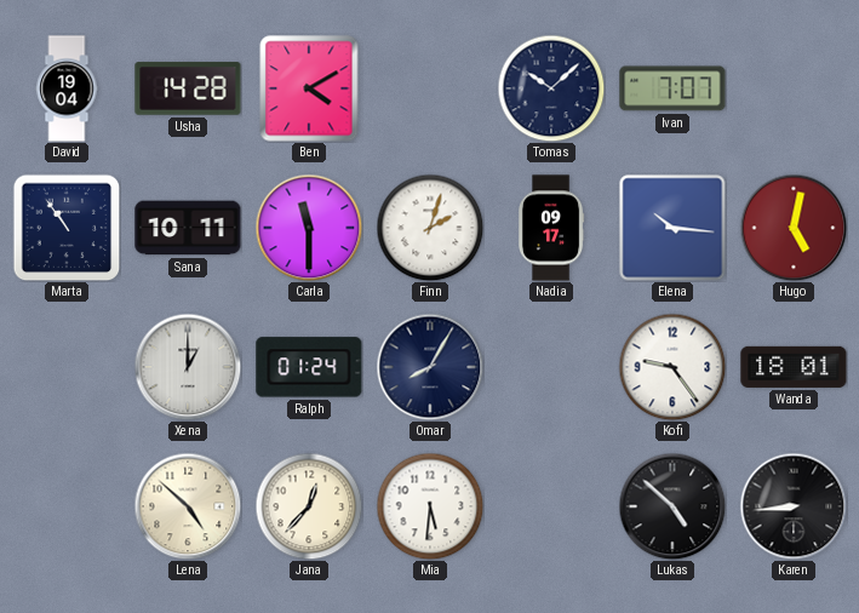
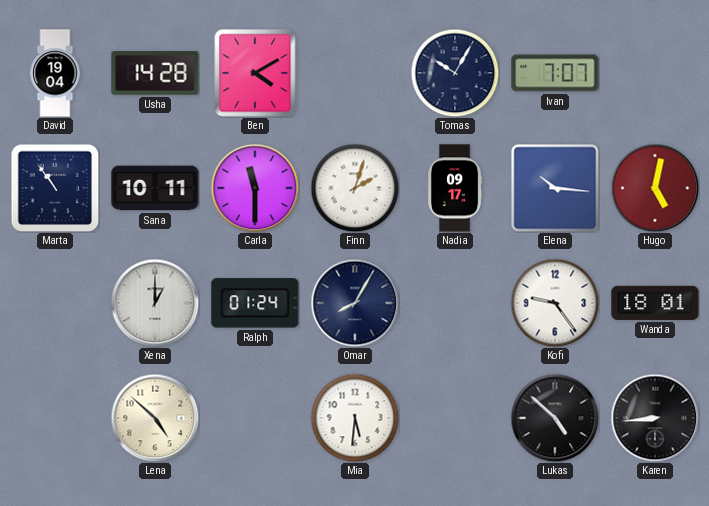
Tomas: 10:08 -> 10:05 (455, 73)
Jana: 12:37 -> none (309, 506)
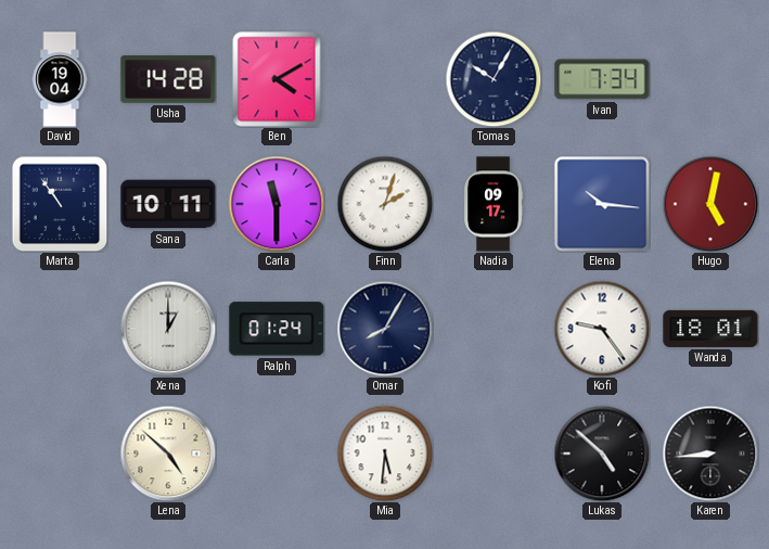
Ivan: 7:07 -> 7:34 (602, 79)
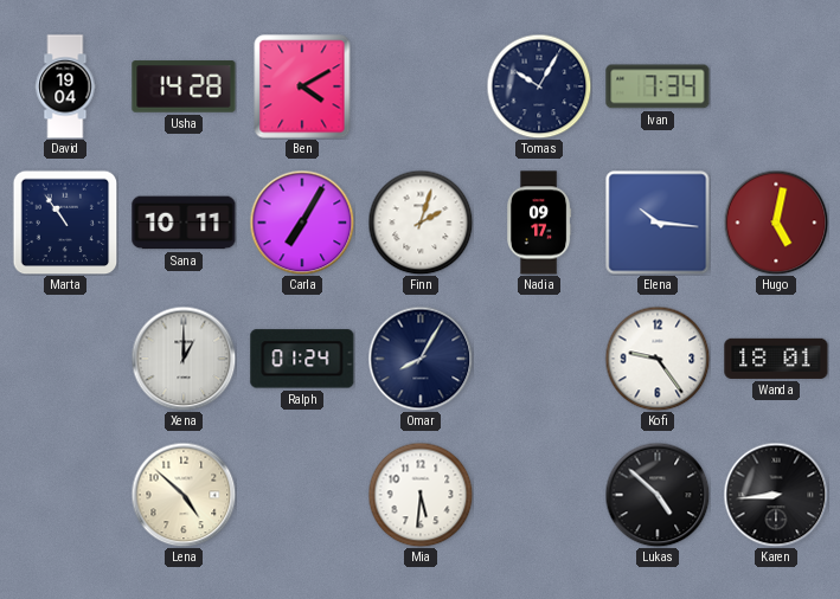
Carla: 11:30 -> 7:05 (302, 223)
